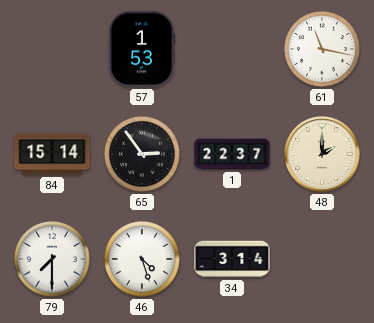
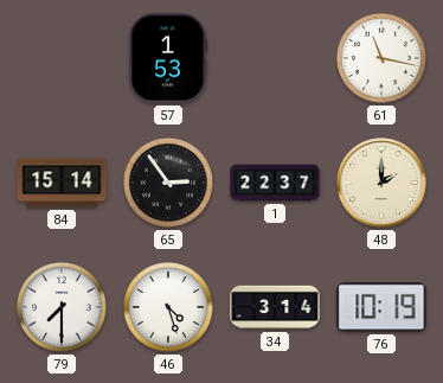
76: none -> 10:19 (381, 307)
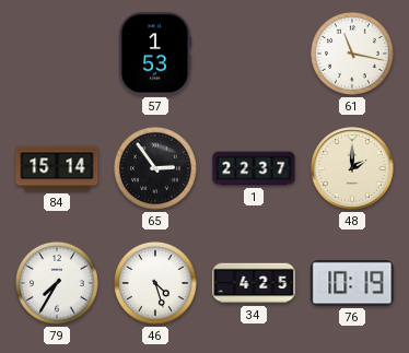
79: 7:30 -> 7:35 (57, 283)
34: 3:14 -> 4:25 (254, 283)
